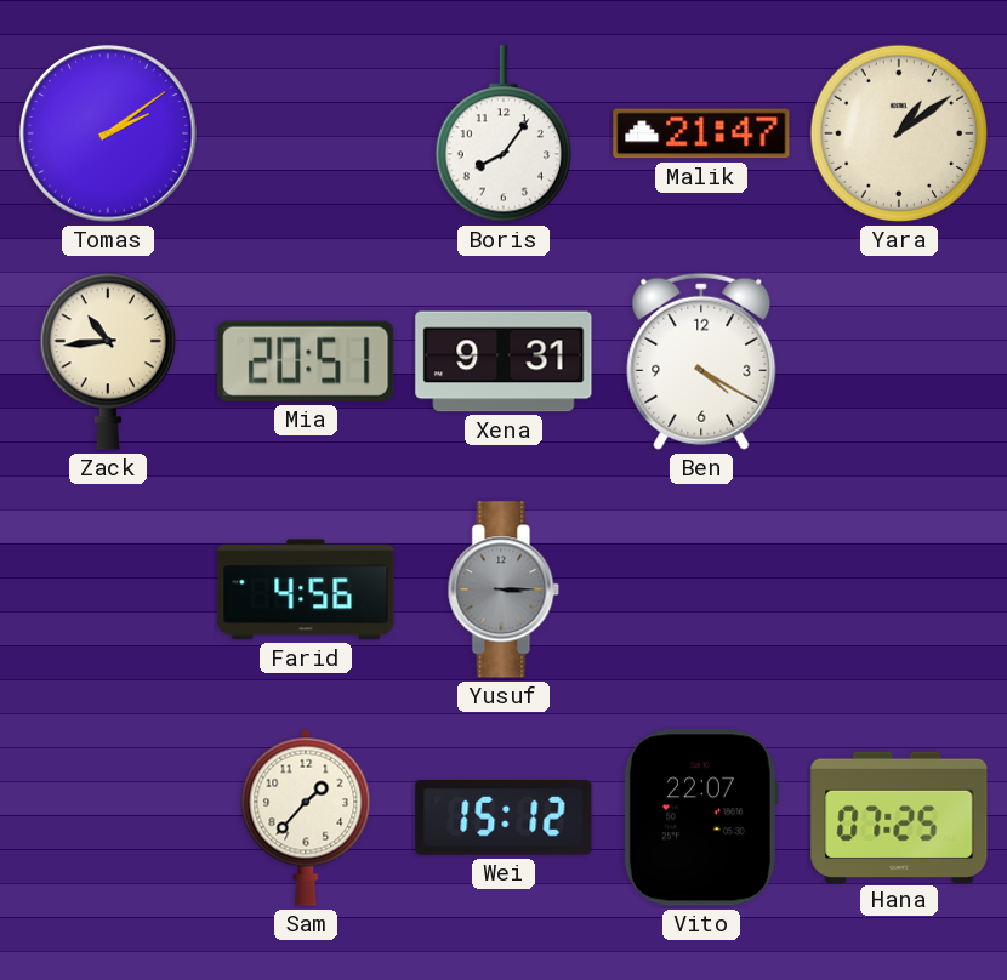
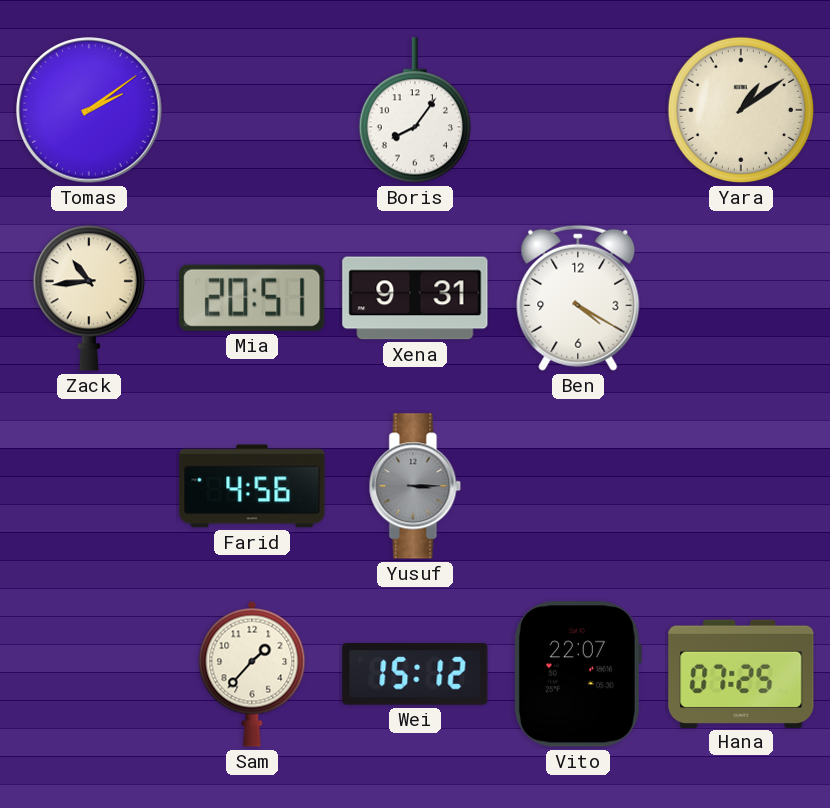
Malik: 21:47 -> none (701, 133)
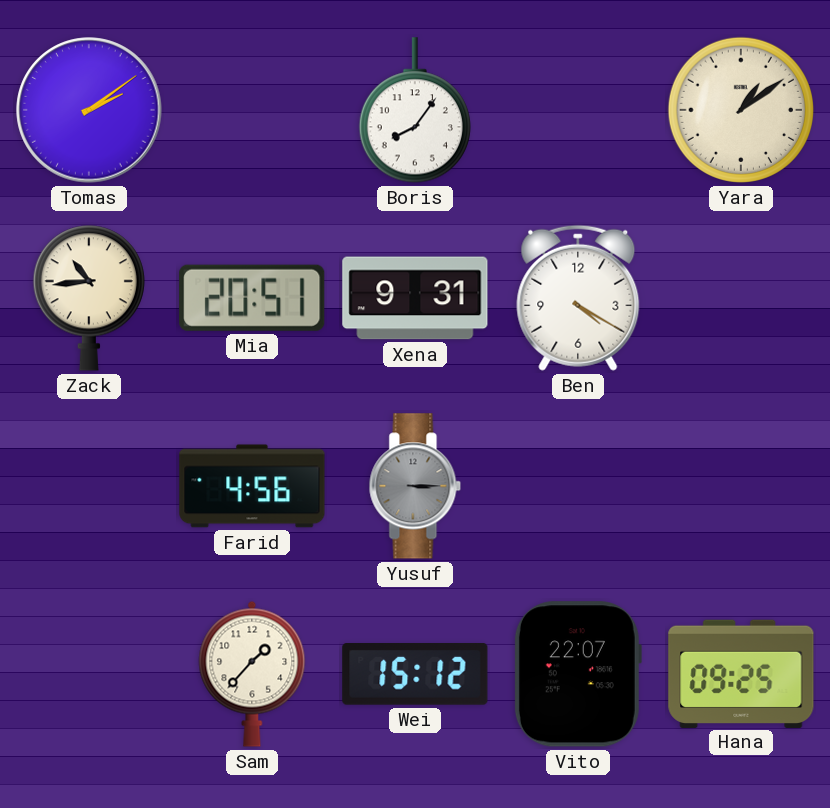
Hana: 07:25 -> 09:25 (741, 673)
